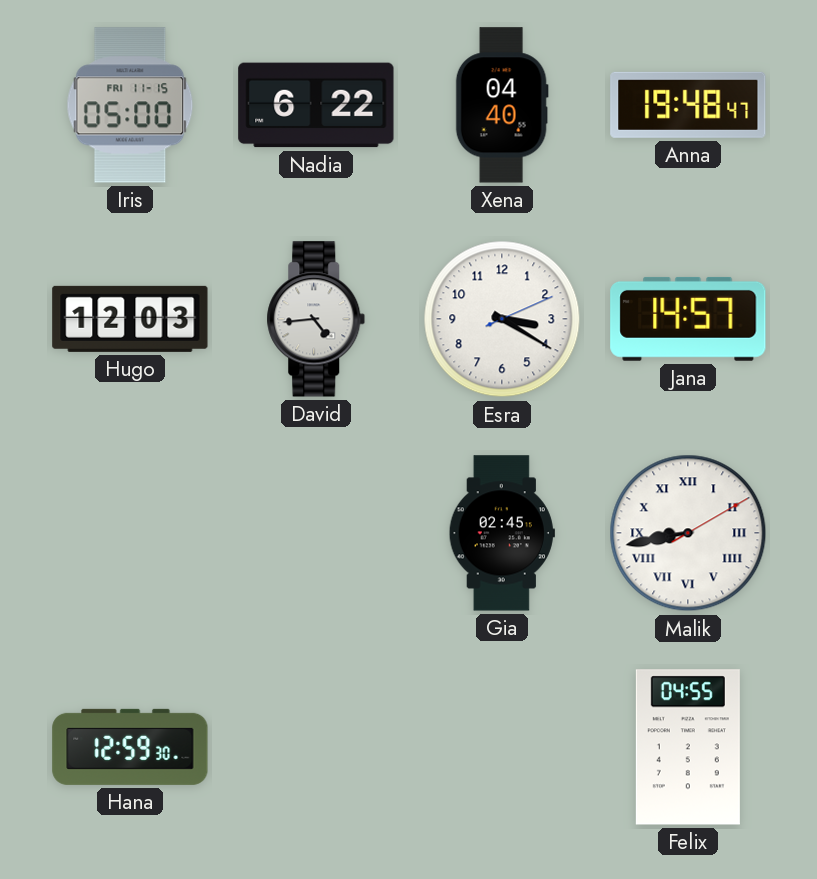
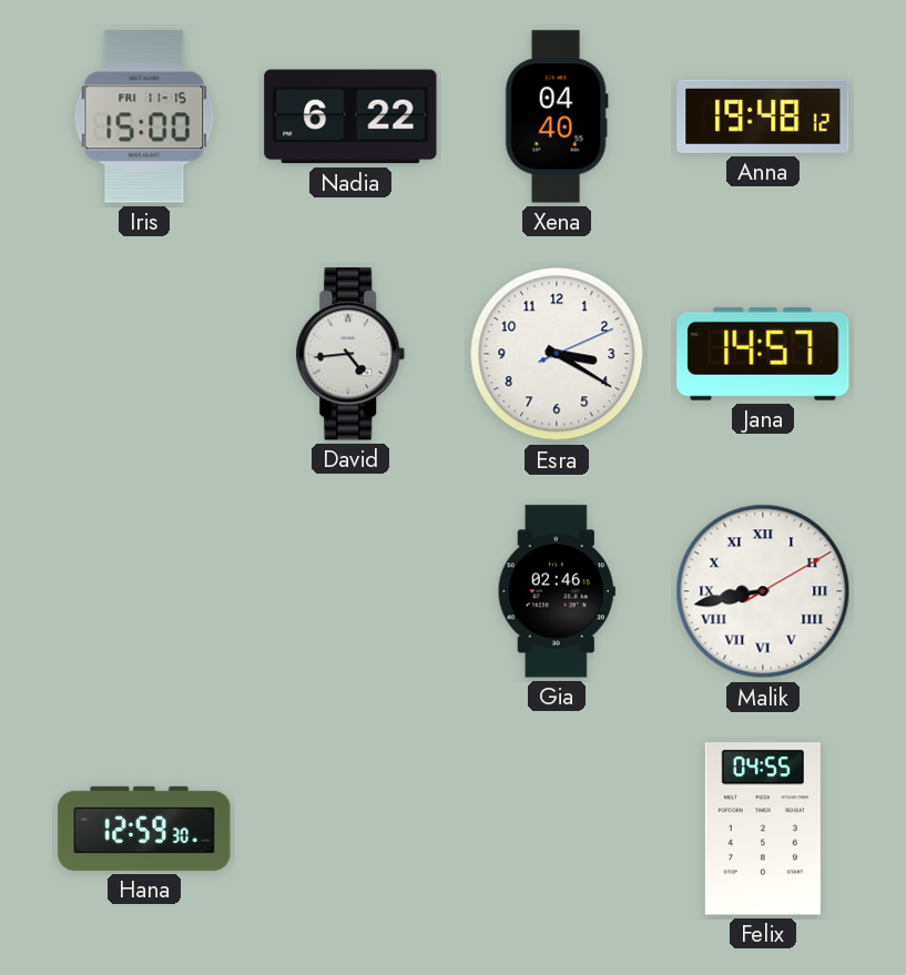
Iris: 05:00 -> 15:00 (144, 116)
Anna: 19:48:47 -> 19:48:12 (763, 116)
Hugo: 12:03 -> none (130, 319)
Gia: 02:45 -> 02:46 (557, 591)
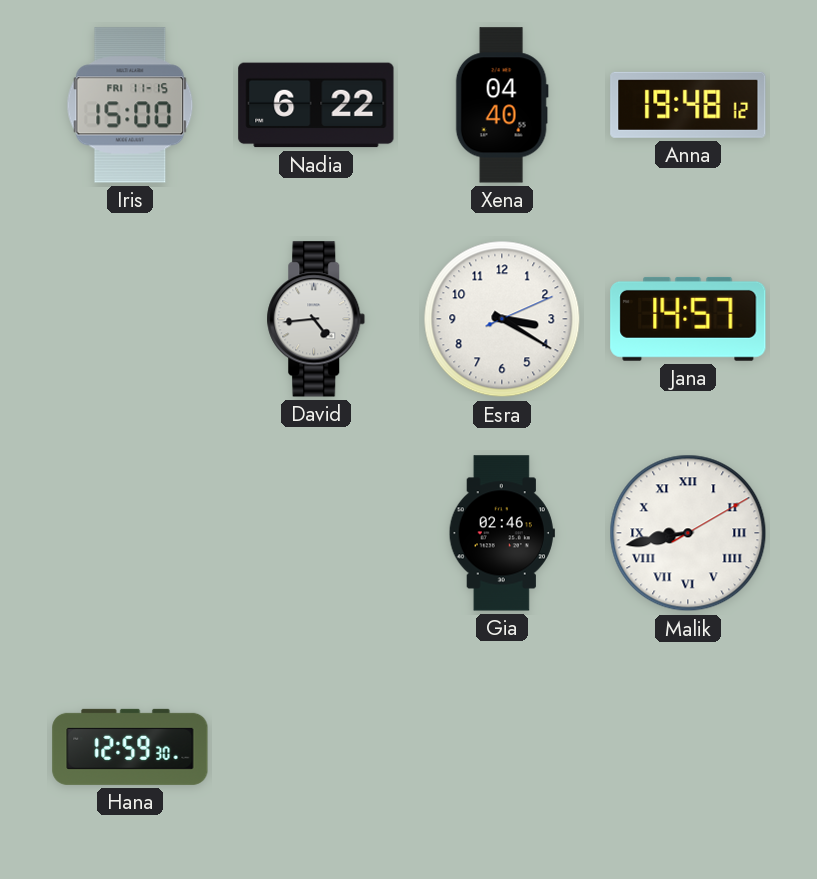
Felix: 04:55 -> none (763, 829)
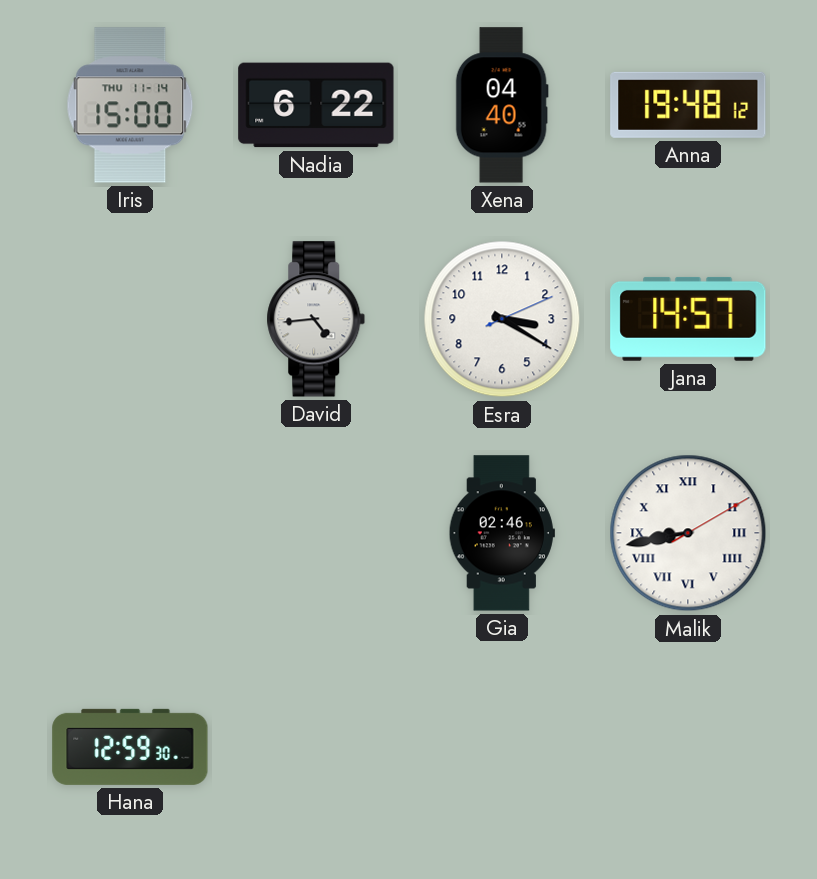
Iris date: FRI 11-15 -> THU 11-14 (130, 105)
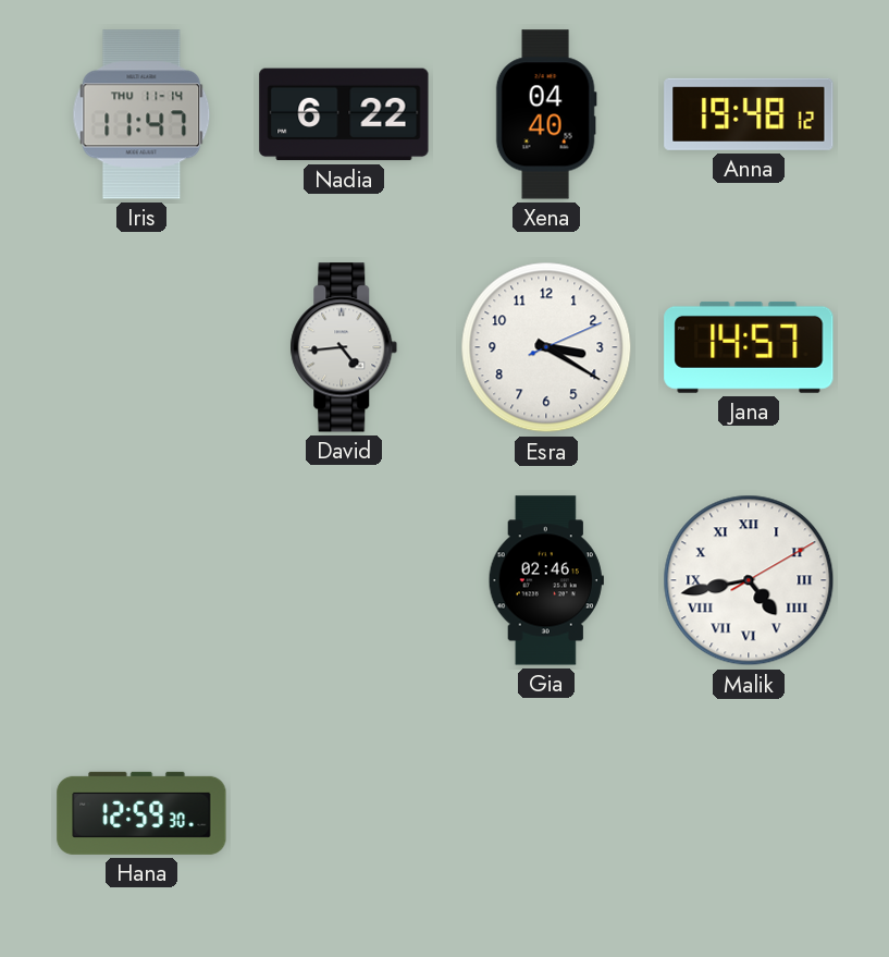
Iris: 15:00 -> 11:47 (141, 114)
Malik: 8:43 -> 4:43 (749, 580)
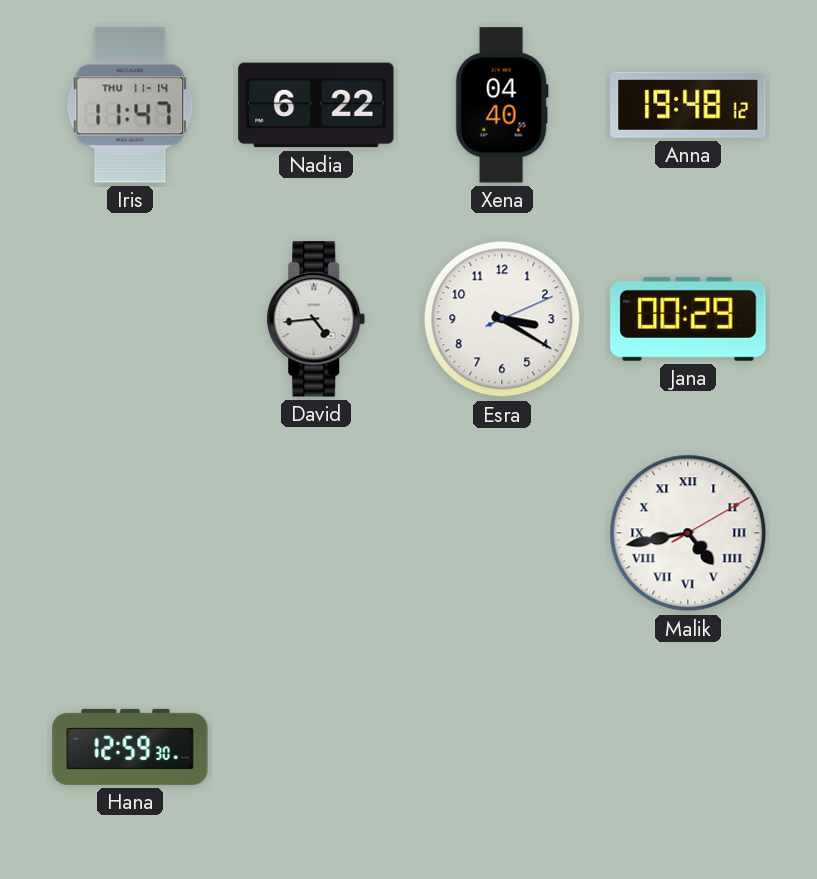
Jana: 14:57 -> 00:29 (688, 319)
Gia: 02:46 -> none (546, 580)
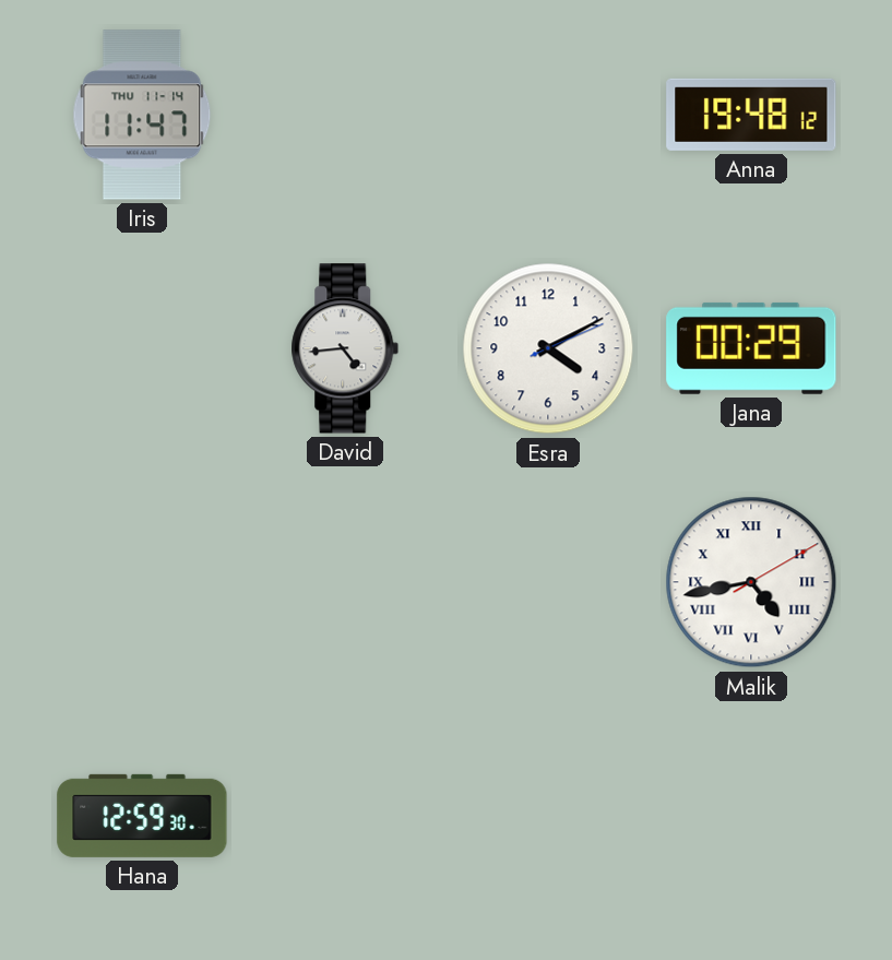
Nadia: 6:22 -> none (316, 105)
Xena: 04:40 -> none (502, 105)
Esra: 3:20 -> 4:10 (548, 348)
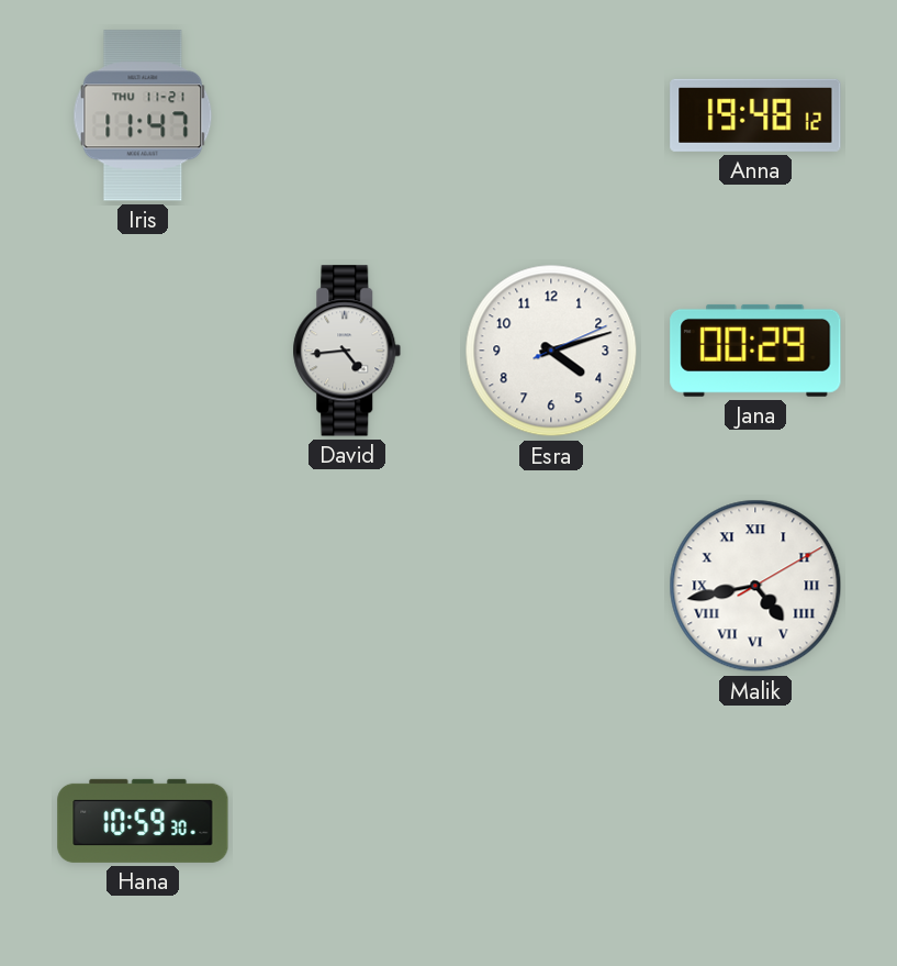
Iris date: THU 11-14 -> THU 11-21 (143, 115)
Esra: 4:10 -> 4:12 (551, 351)
Hana: 12:59 -> 10:59 (143, 821)
